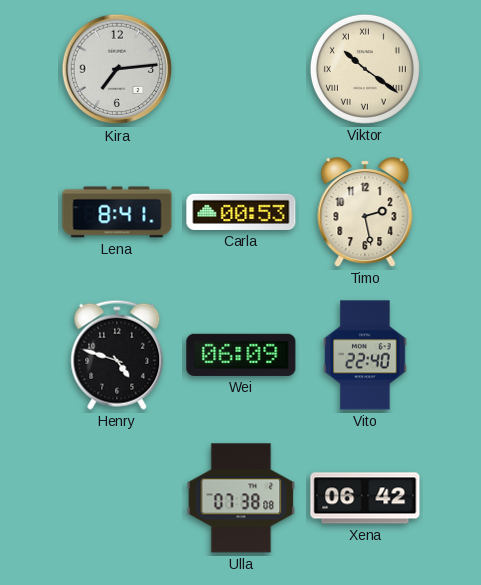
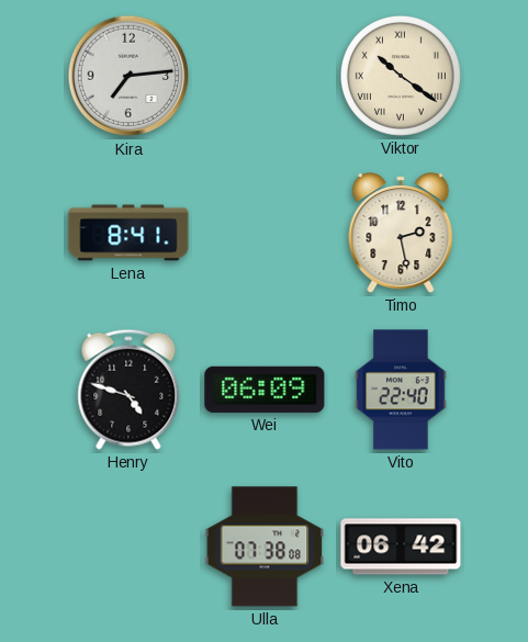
Carla: 00:53 -> none (241, 212)
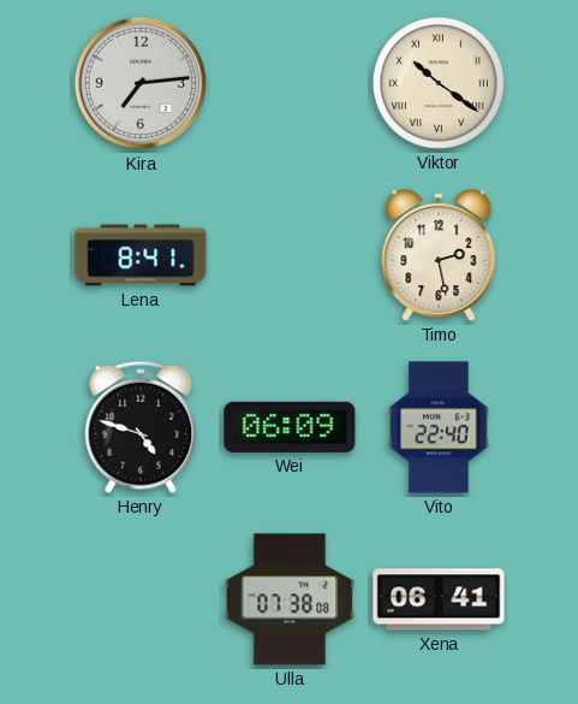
Xena: 06:42 -> 06:41 (439, 599)
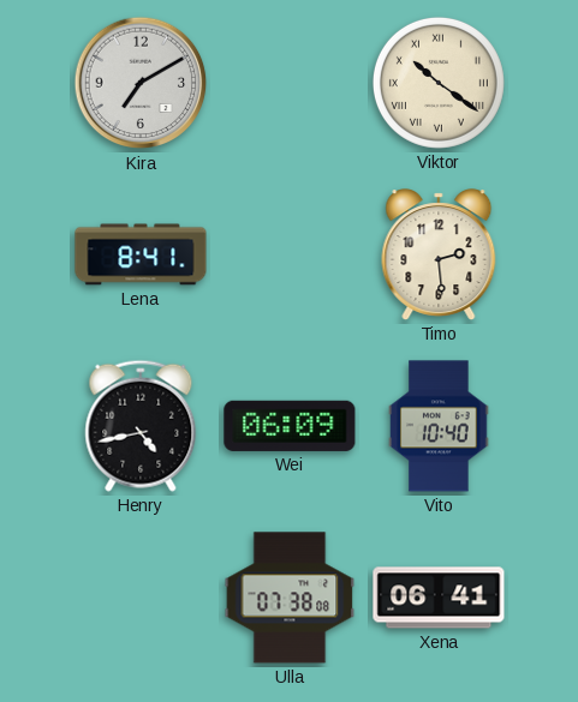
Kira: 7:14 -> 7:10 (141, 83)
Timo: 2:28 -> 2:29 (439, 254)
Henry: 4:48 -> 4:43 (141, 426)
Vito: 22:40 -> 10:40 (439, 426)
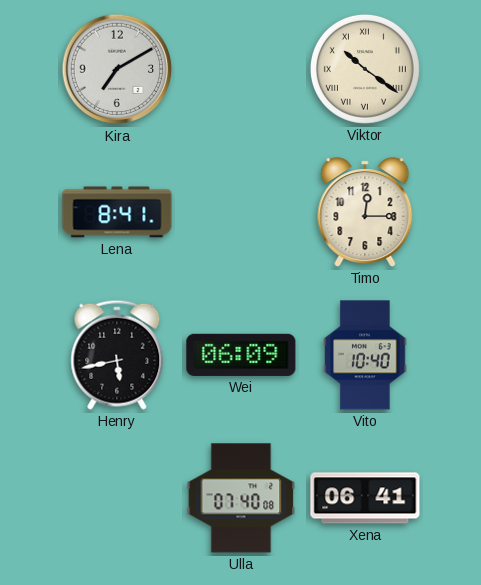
Timo: 2:29 -> 12:15 (365, 212)
Henry: 4:43 -> 5:43 (117, 355)
Ulla: 07:38 -> 07:40 (241, 498)
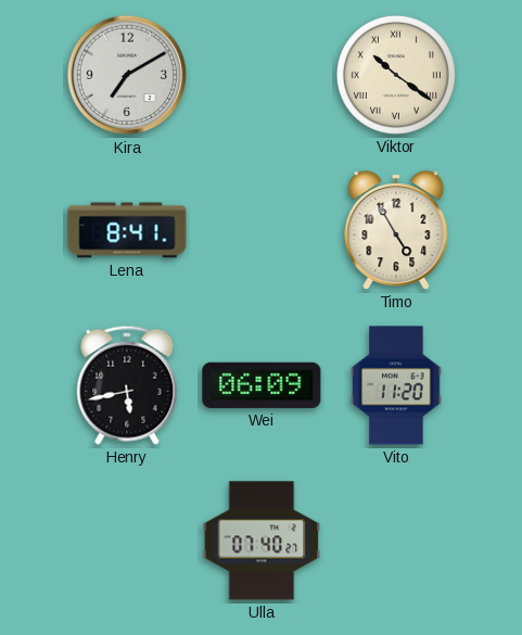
Timo: 12:15 -> 4:55 (396, 230)
Vito: 10:40 -> 11:20 (396, 385)
Ulla: 07:40:08 -> 07:40:27 (262, 541)
Xena: 06:41 -> none (365, 498)
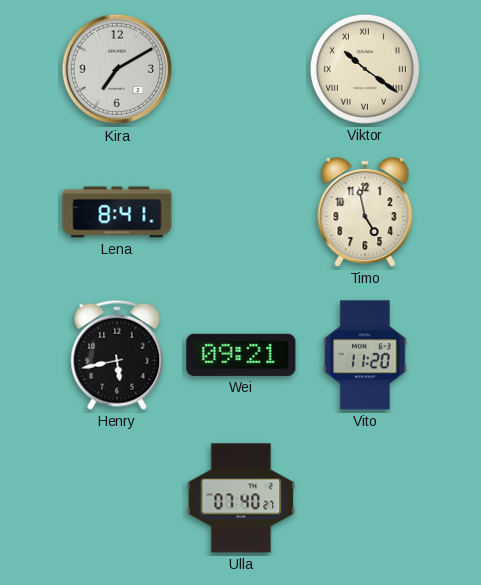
Timo: 4:55 -> 4:58 (365, 212)
Wei: 06:09 -> 09:21 (241, 355)
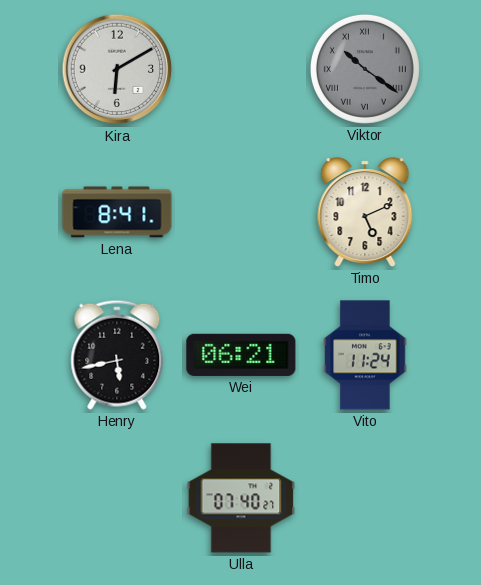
Kira: 7:10 -> 6:10 (117, 69)
Viktor dial: cream -> grey (365, 69)
Timo: 4:58 -> 5:11 (365, 212)
Wei: 09:21 -> 06:21 (241, 355)
Vito: 11:20 -> 11:24 (365, 355)
